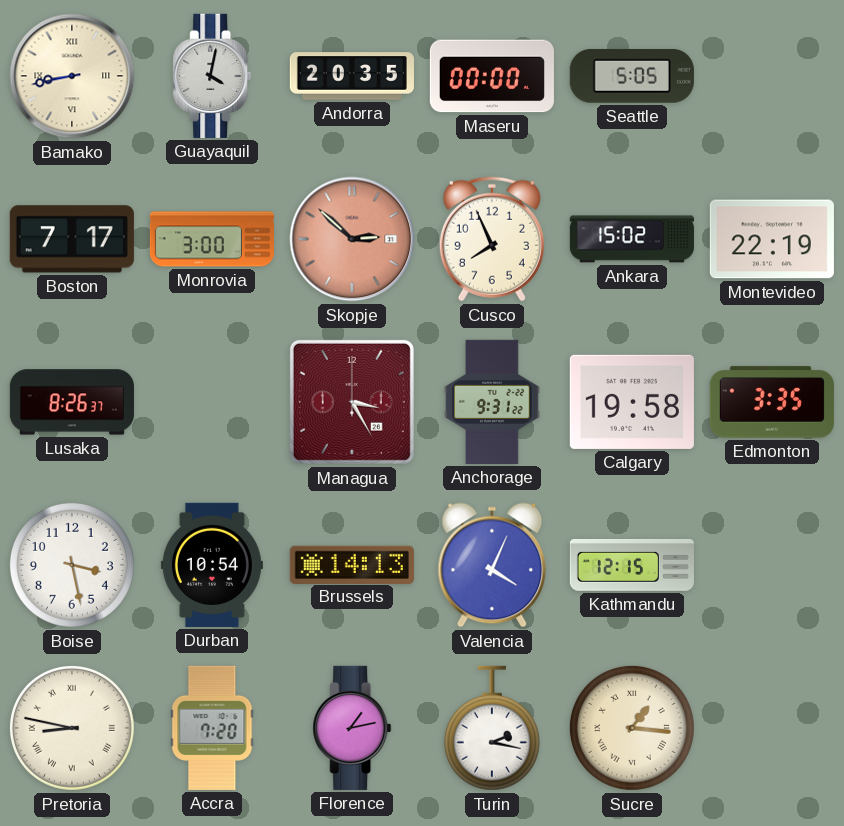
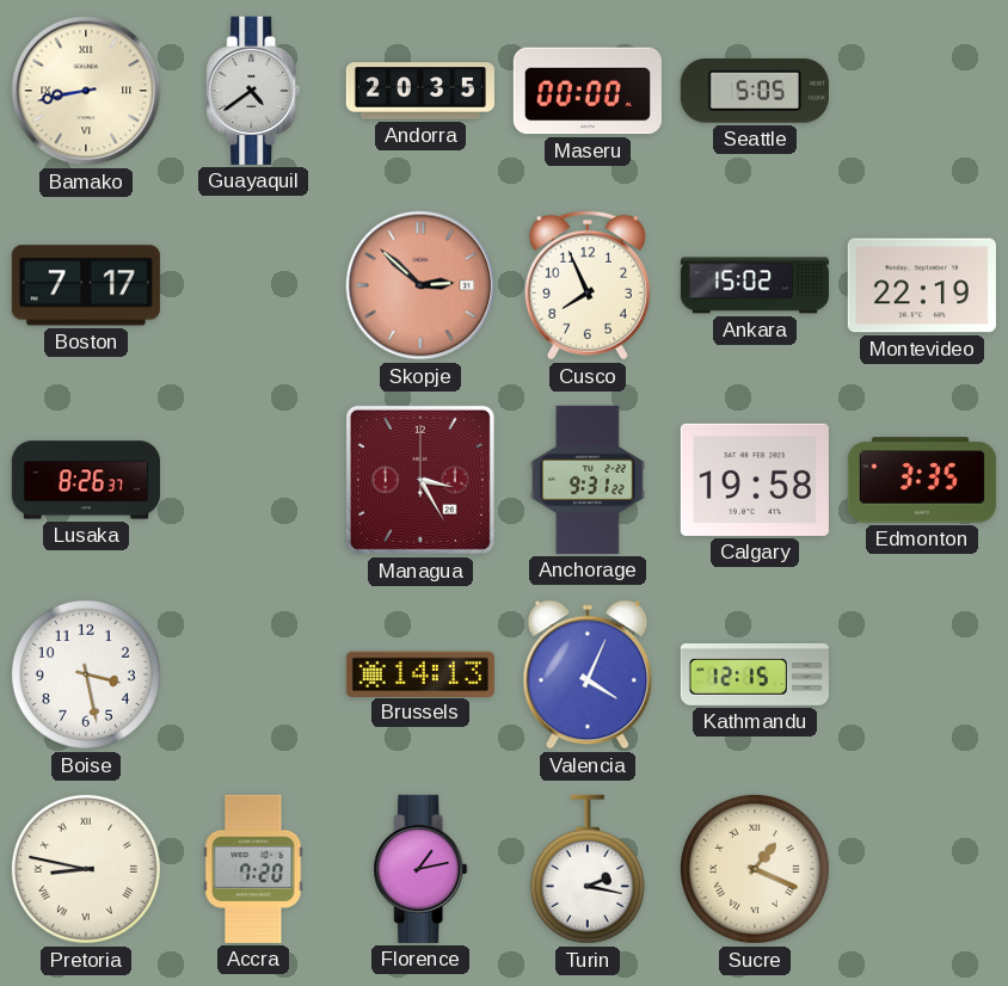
Guayaquil: 4:02 -> 4:39 (253, 91)
Monrovia: 3:00 -> none (212, 239)
Durban: 10:54 -> none (212, 565)
Sucre: 1:16 -> 1:19 (755, 869)
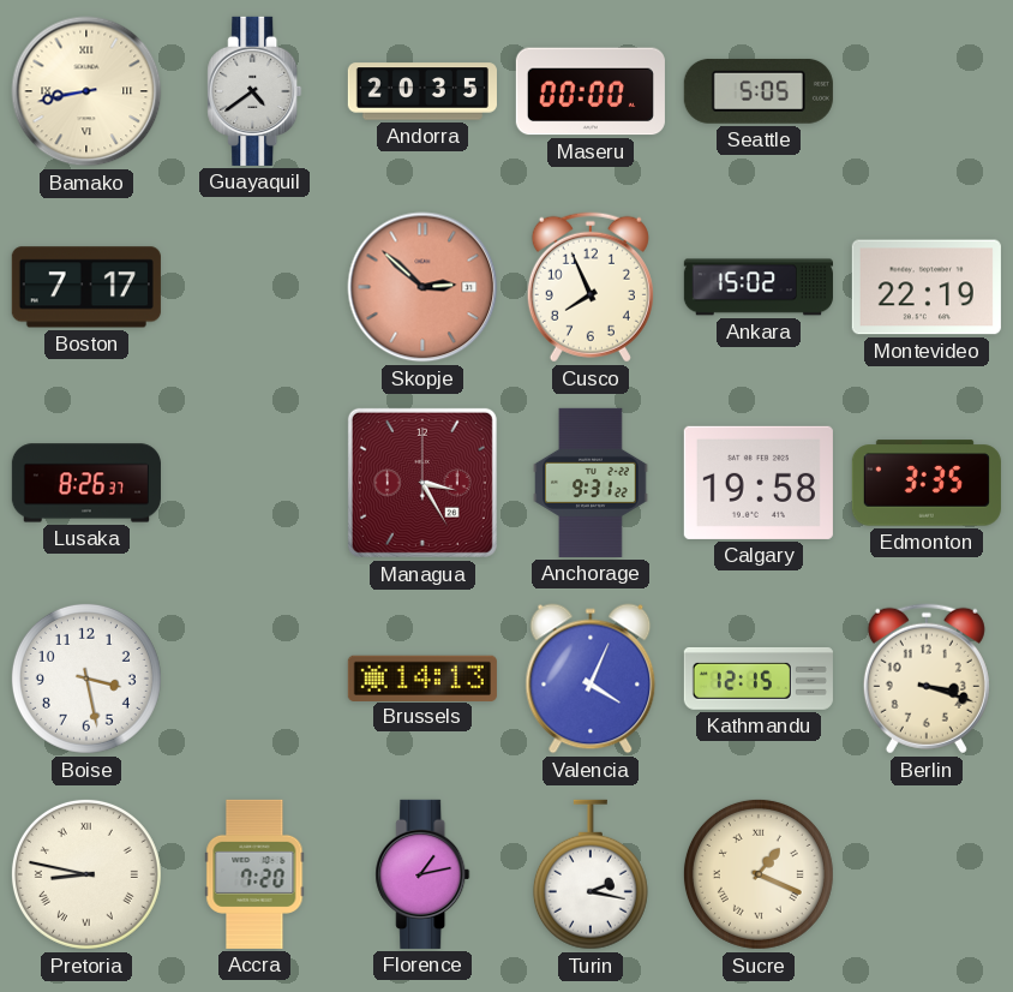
Berlin: none -> 3:18 (927, 679)
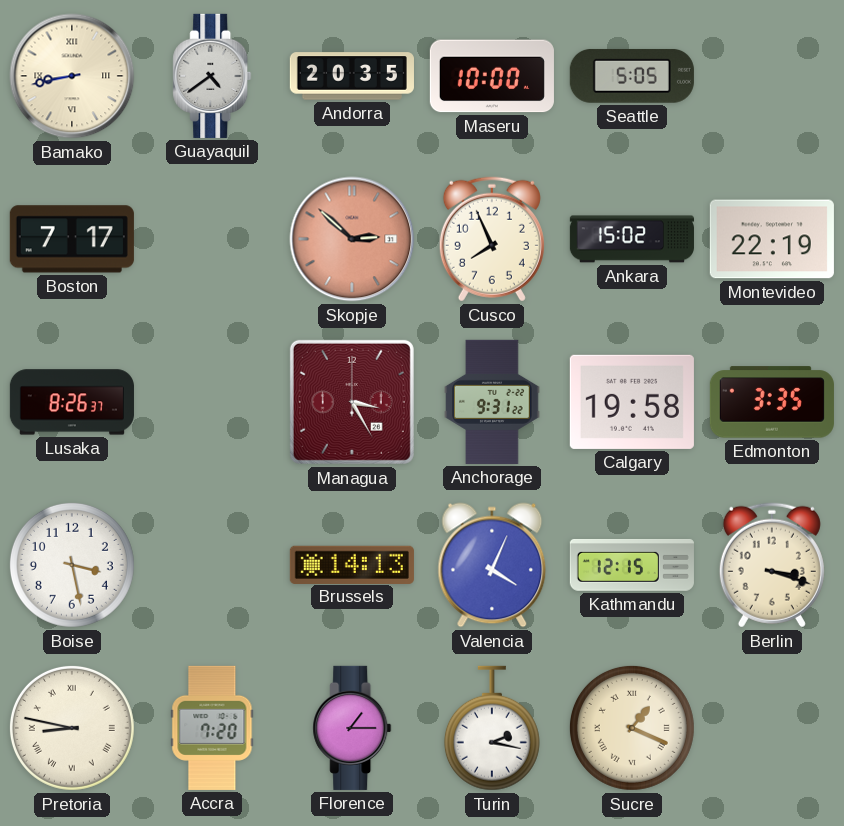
Maseru: 00:00 -> 10:00 (492, 76)
Florence: 1:13 -> 1:15 (352, 728)
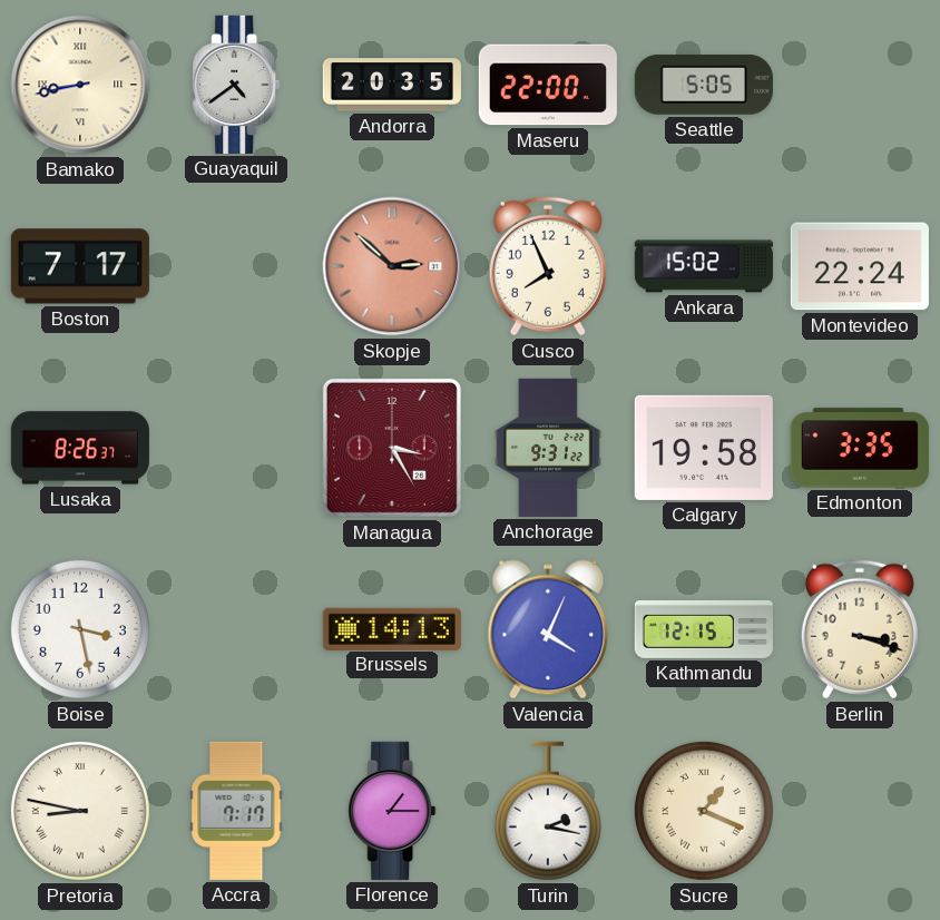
Maseru: 10:00 -> 22:00 (548, 85)
Montevideo: 22:19 -> 22:24 (860, 266)
Accra: 7:20 -> 7:17 (236, 811)
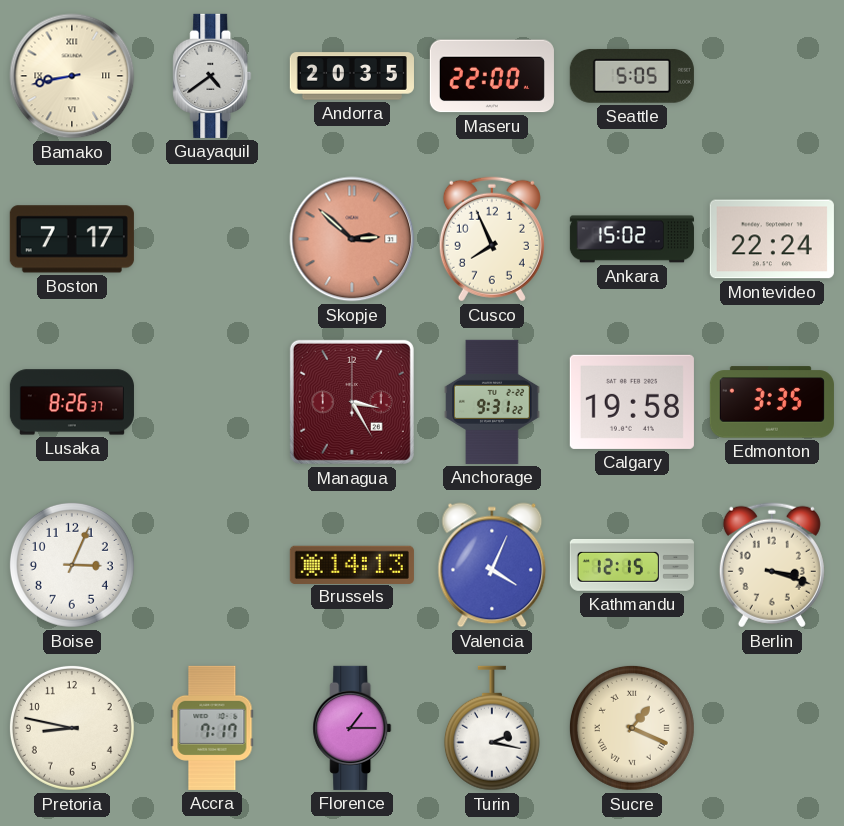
Boise: 3:28 -> 3:04 (72, 565)
Pretoria numerals: Roman -> Arabic (72, 728)
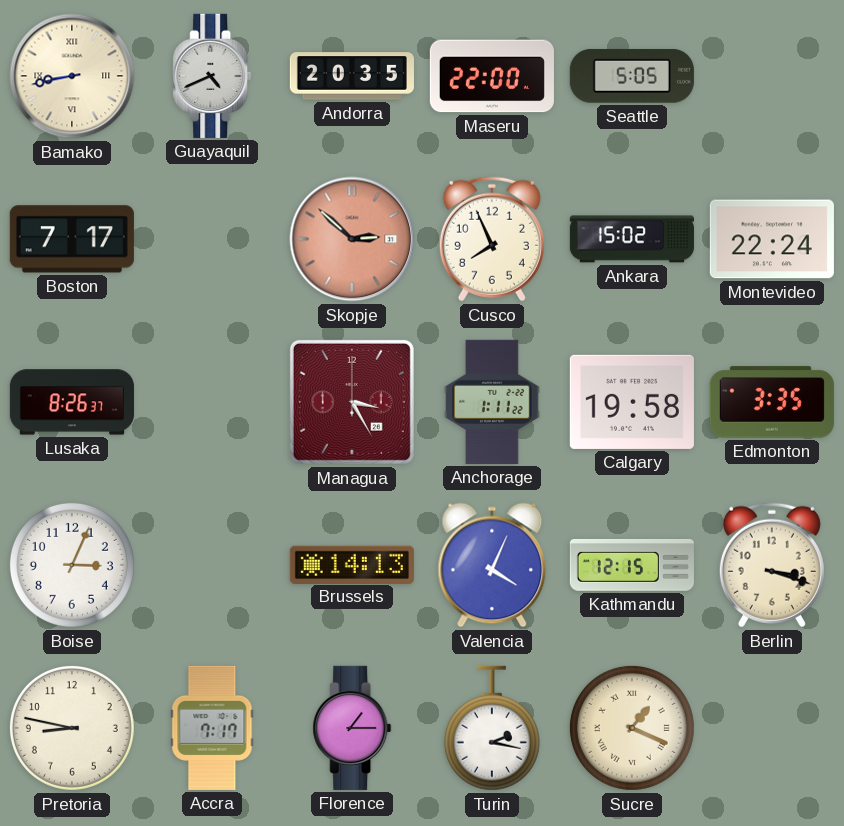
Guayaquil: 4:39 -> 4:41 (212, 76)
Anchorage: 9:31 -> 1:11 (492, 402)
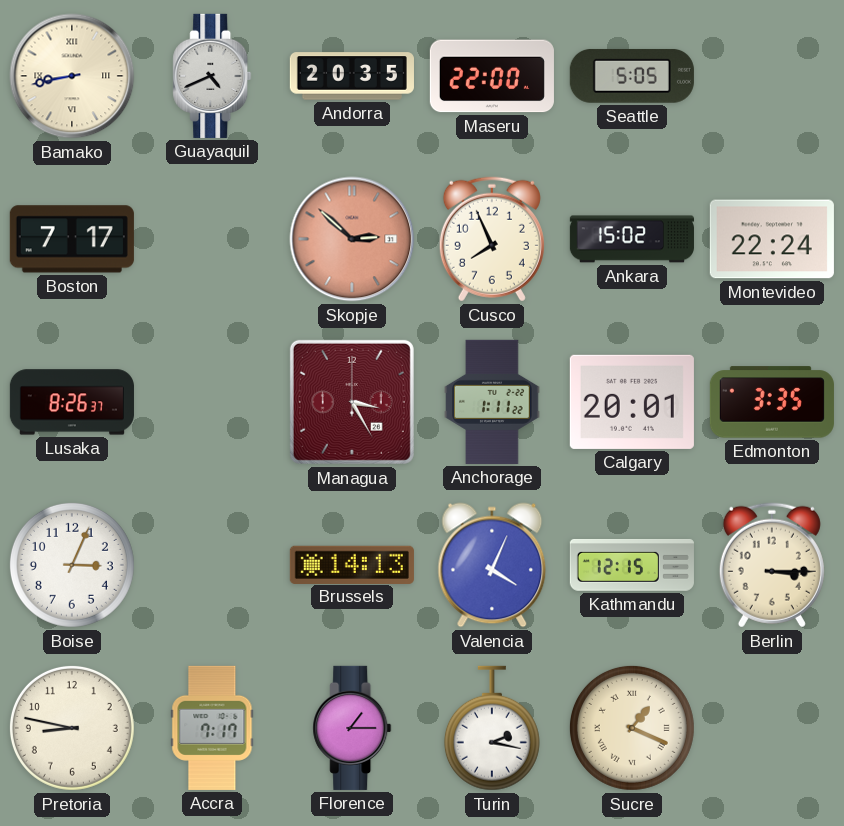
Calgary: 19:58 -> 20:01 (632, 402)
Berlin: 3:18 -> 3:15 (772, 565)
